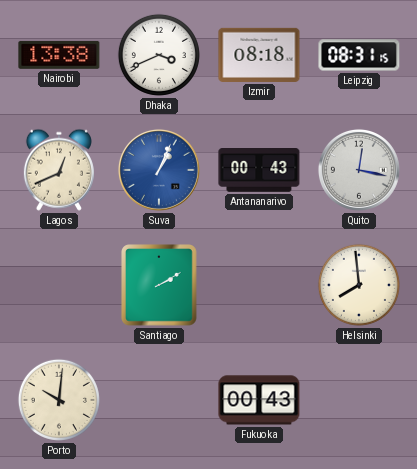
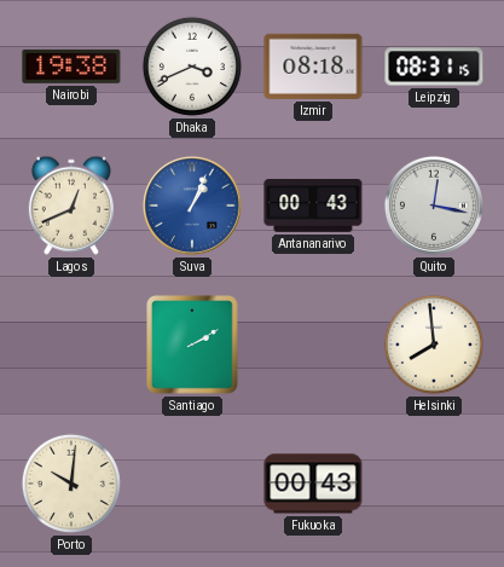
Nairobi: 13:38 -> 19:38 (71, 66)
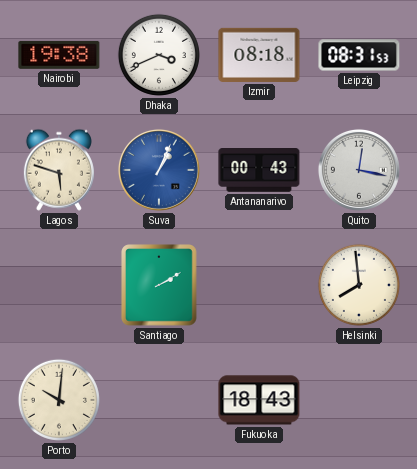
Leipzig: 08:31:15 -> 08:31:53 (359, 55)
Lagos: 12:41 -> 5:48 (59, 170)
Fukuoka: 00:43 -> 18:43 (259, 400)
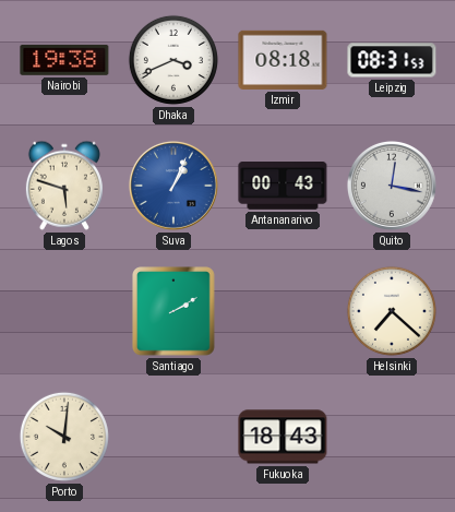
Helsinki: 7:59 -> 7:22 (392, 311)
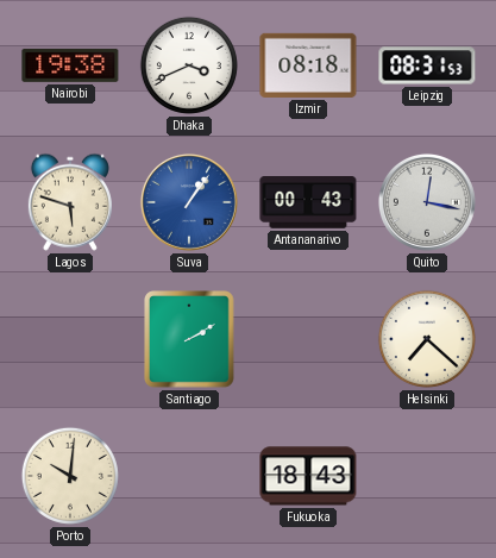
Suva: 1:04 -> 1:06 (189, 202)
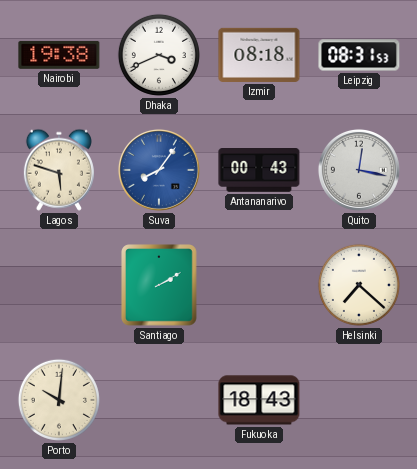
Suva: 1:06 -> 8:06 (159, 170)
